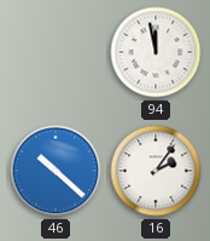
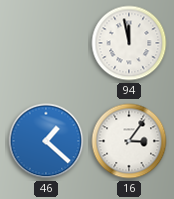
46: 10:22 -> 1:22 (46, 141)
16: 2:06 -> 3:06 (129, 141)
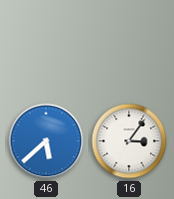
94: 11:58 -> none (129, 43)
46: 1:22 -> 5:38 (46, 141)
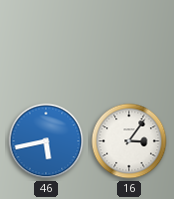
46: 5:38 -> 5:43 (46, 141)
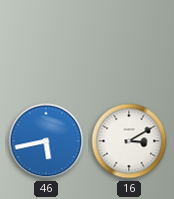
16: 3:06 -> 3:10 (129, 141)
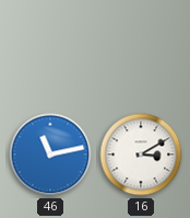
46: 5:43 -> 11:13 (50, 154)
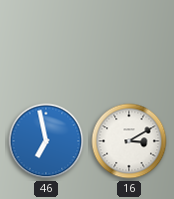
46: 11:13 -> 6:58 (46, 141)
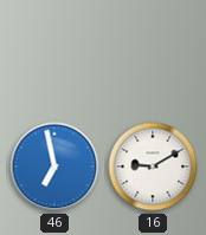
16: 3:10 -> 9:10 (153, 167)
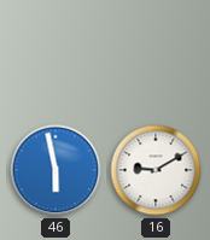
46: 6:58 -> 5:58 (56, 170)
